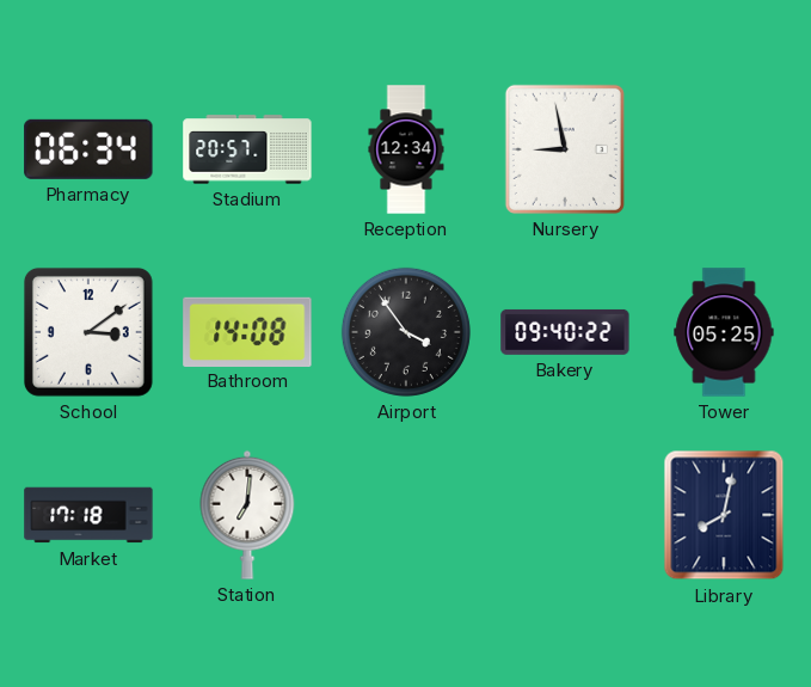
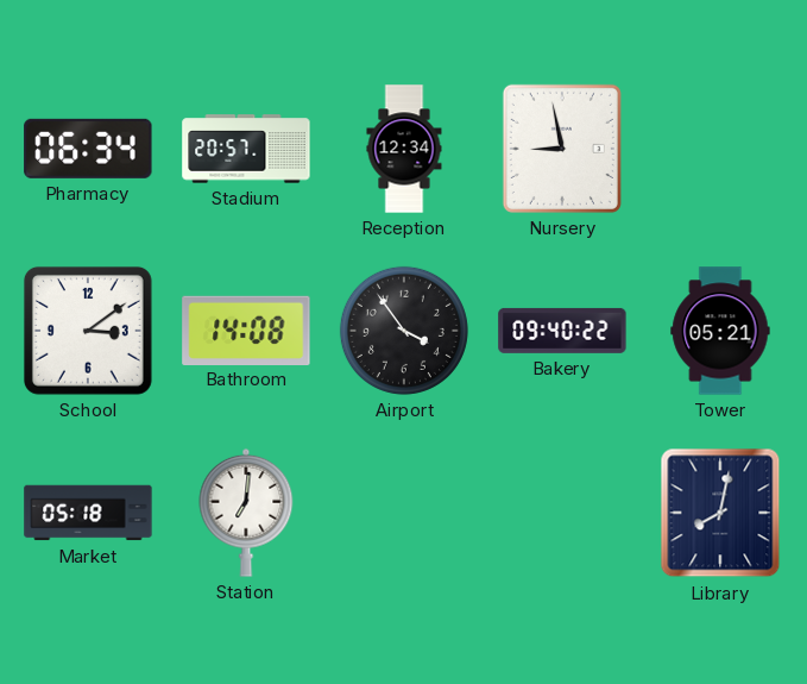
Tower: 05:25 -> 05:21 (720, 331)
Market: 17:18 -> 05:18 (88, 513)
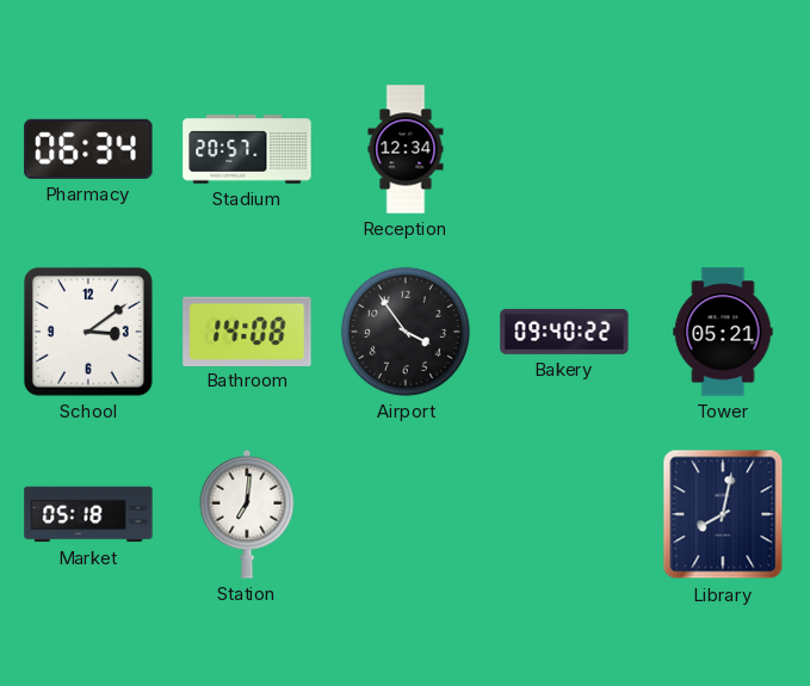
Nursery: 8:58 -> none (562, 149)
